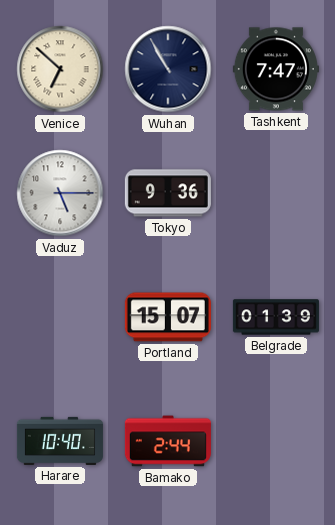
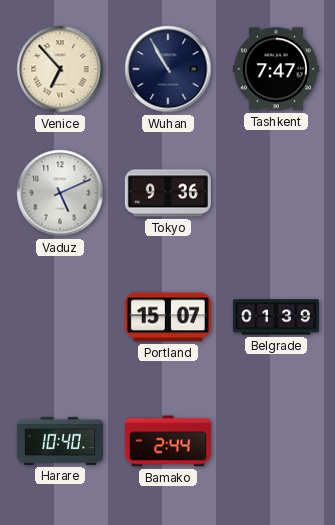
Venice: 6:52 -> 6:53 (60, 69)
Vaduz: 5:15 -> 5:11 (60, 193)
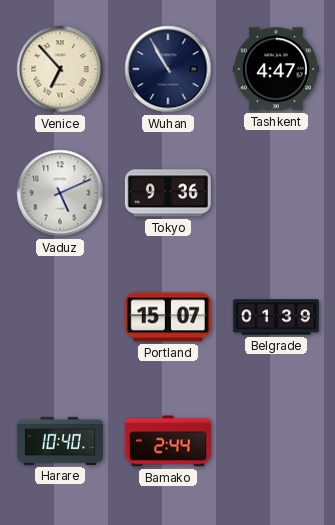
Tashkent: 7:47 -> 4:47 (276, 69)
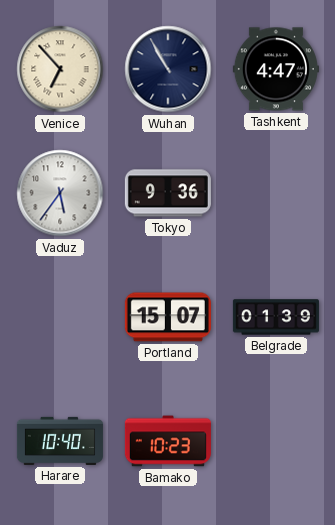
Vaduz: 5:11 -> 5:36 (60, 193)
Bamako: 2:44 -> 10:23 (168, 441)
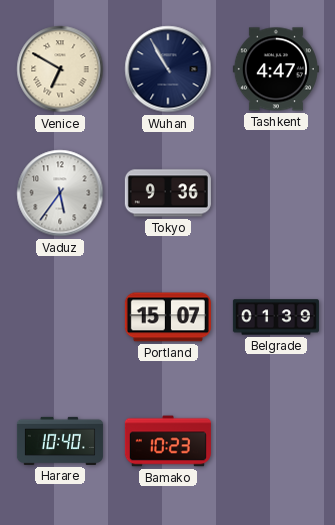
Venice: 6:53 -> 6:50 (60, 69)
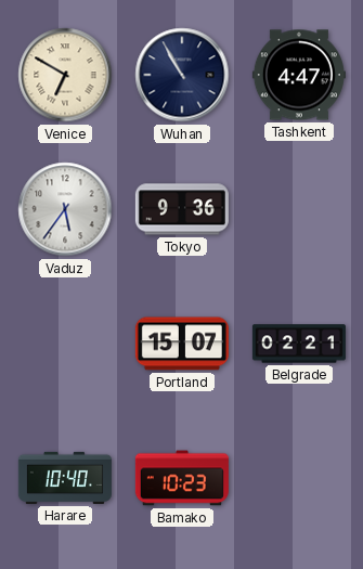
Belgrade: 01:39 -> 02:21 (299, 344)
